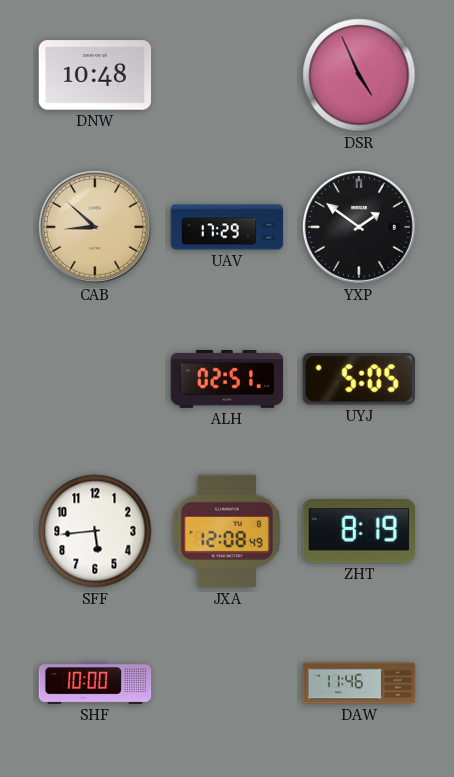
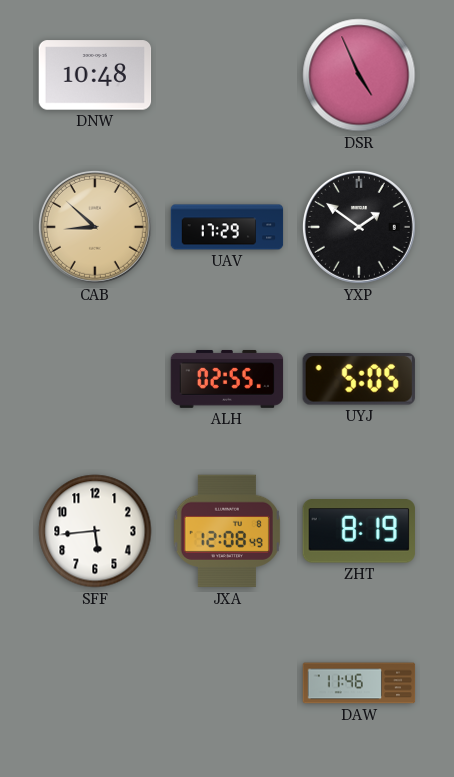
ALH: 02:51 -> 02:55 (227, 379)
SHF: 10:00 -> none (95, 683)
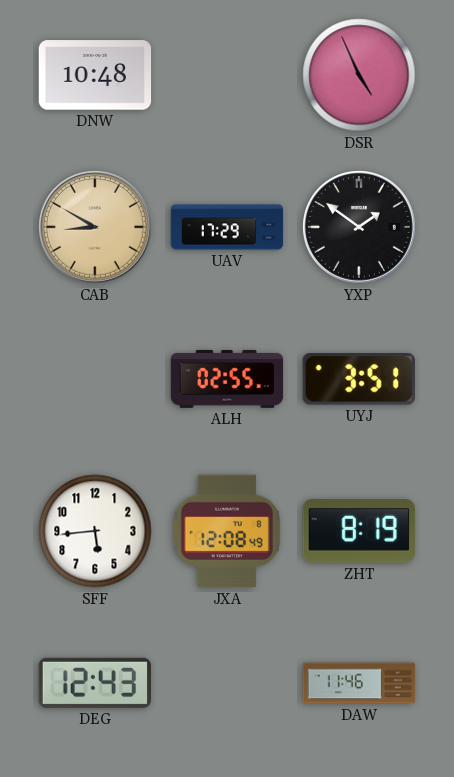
CAB: 8:52 -> 8:50 (95, 227)
UYJ: 5:05 -> 3:51 (359, 380)
DEG: none -> 12:43 (94, 683)
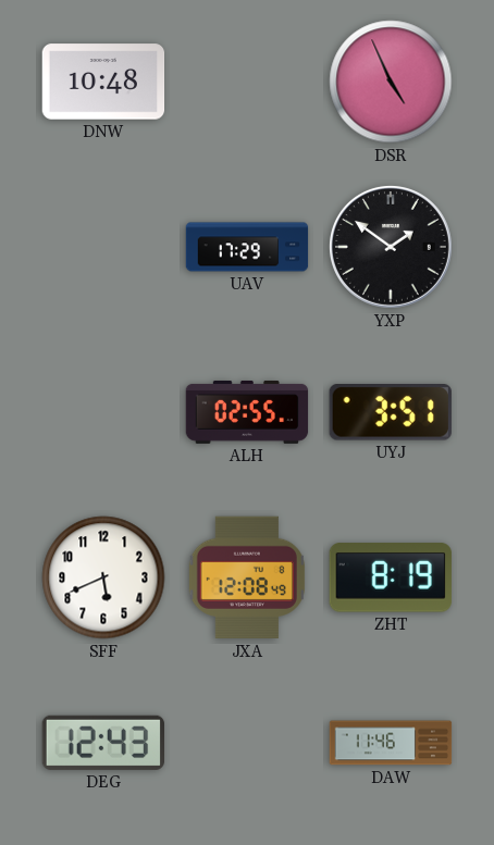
CAB: 8:50 -> none (95, 227)
SFF: 5:44 -> 5:41 (103, 577)
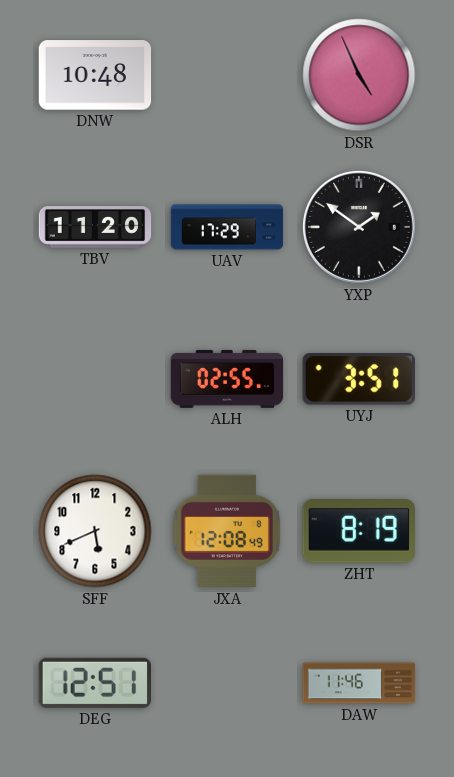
TBV: none -> 11:20 (95, 228)
DEG: 12:43 -> 12:51 (94, 683)
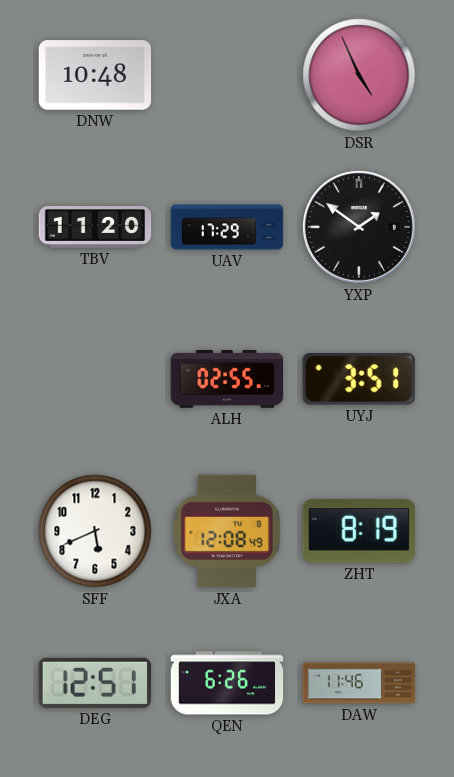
QEN: none -> 6:26 (227, 683)
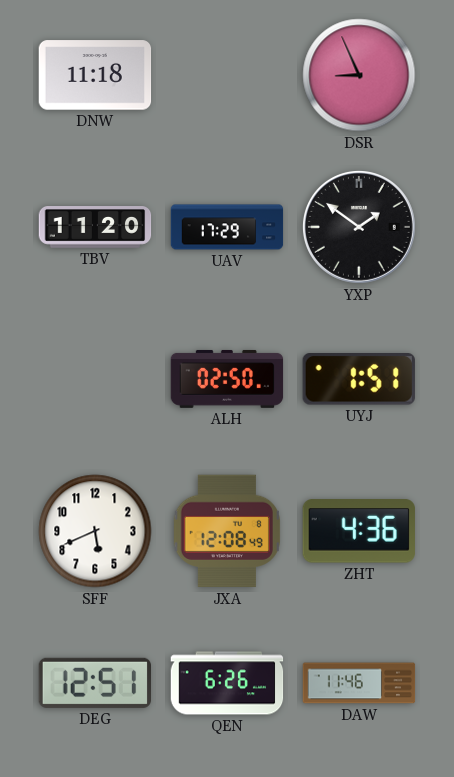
DNW: 10:48 -> 11:18 (95, 75)
DSR: 4:56 -> 8:56 (359, 75)
ALH: 02:55 -> 02:50 (227, 379)
UYJ: 3:51 -> 1:51 (359, 380)
ZHT: 8:19 -> 4:36 (359, 531)
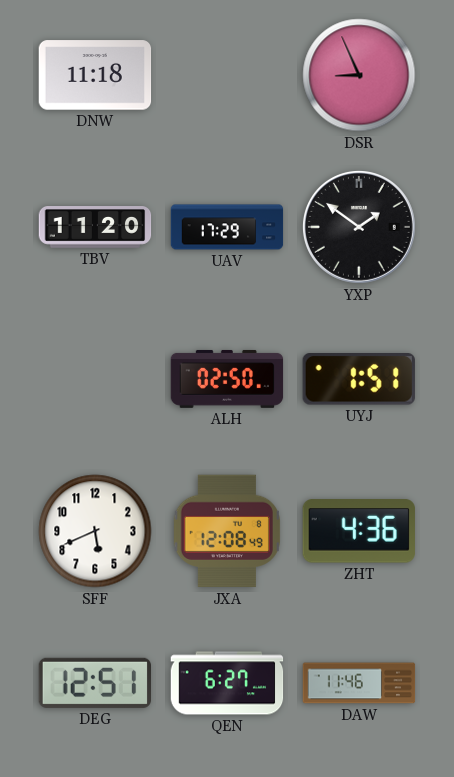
QEN: 6:26 -> 6:27 (227, 683)
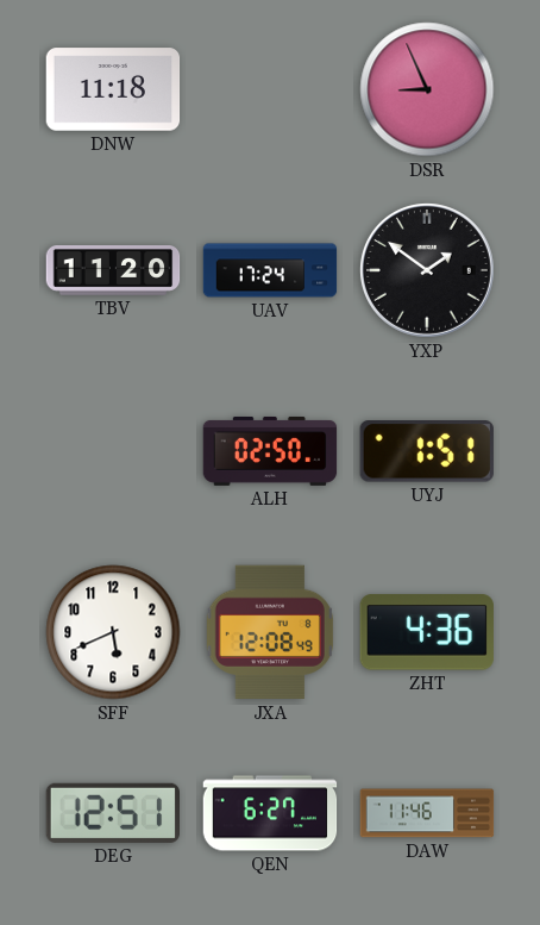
UAV: 17:29 -> 17:24 (270, 270)
